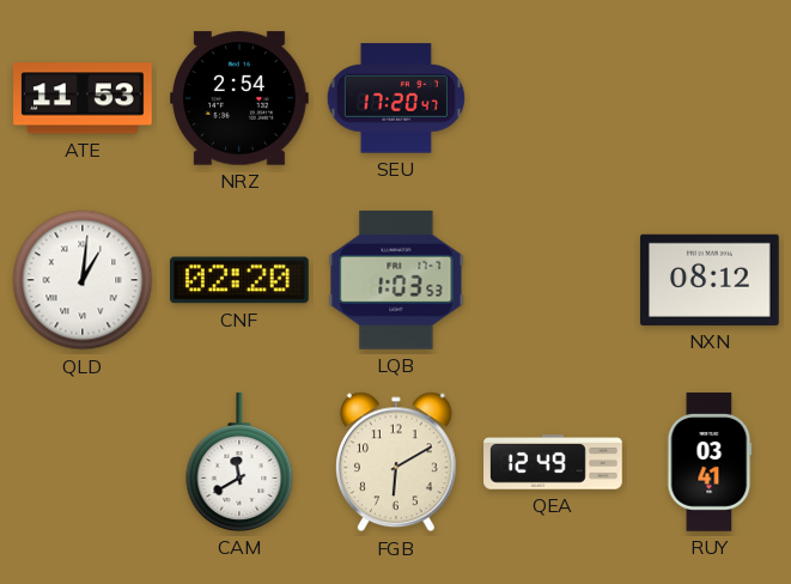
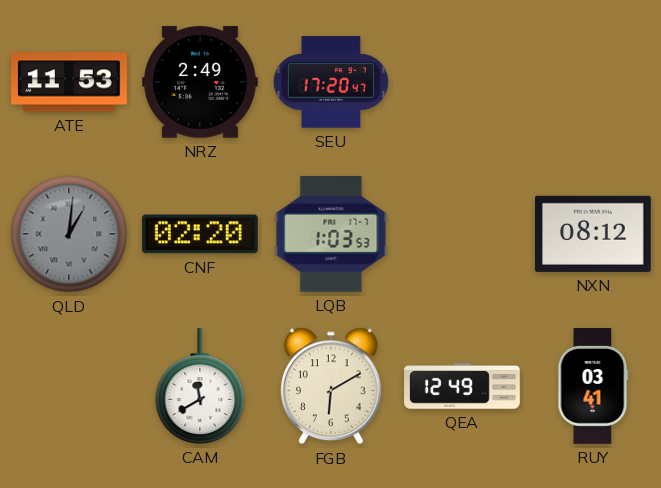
NRZ: 2:54 -> 2:49 (201, 82)
QLD dial: white -> grey (69, 234)
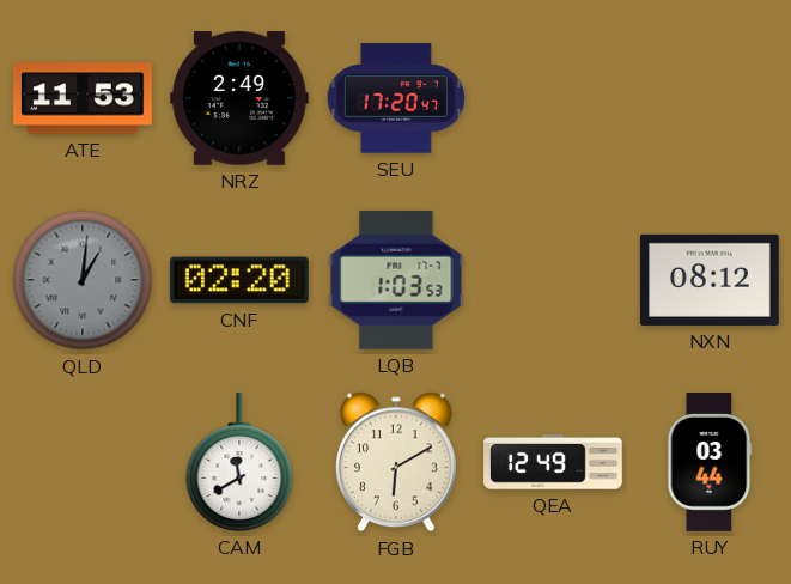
RUY: 03:41 -> 03:44 (710, 462)
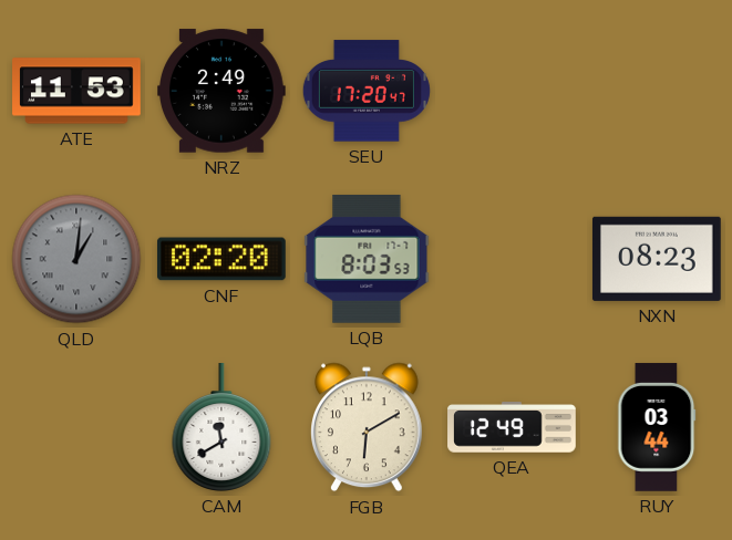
LQB: 1:03 -> 8:03 (367, 259)
NXN: 08:12 -> 08:23 (657, 259)
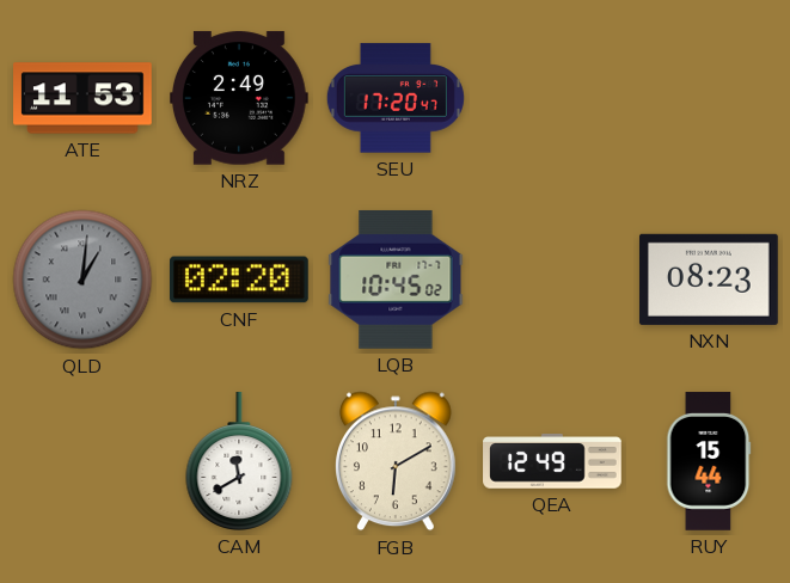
LQB: 8:03 -> 10:45 (396, 280)
RUY: 03:44 -> 15:44 (709, 461)
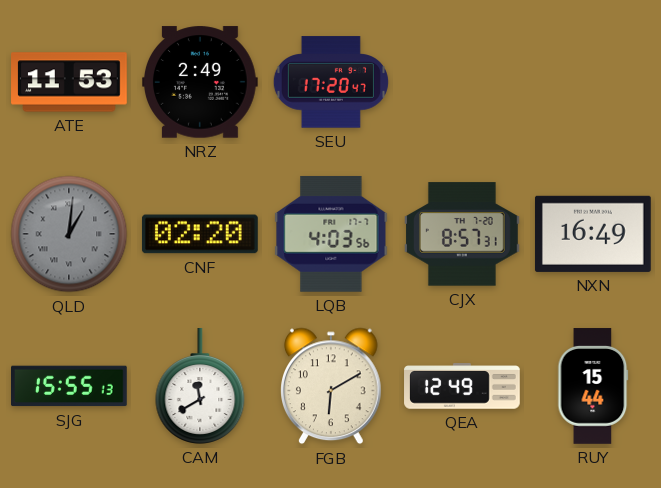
LQB: 10:45 -> 4:03 (331, 234)
CJX: none -> 8:57 (463, 234)
NXN: 08:23 -> 16:49 (593, 234)
SJG: none -> 15:55 (70, 386)
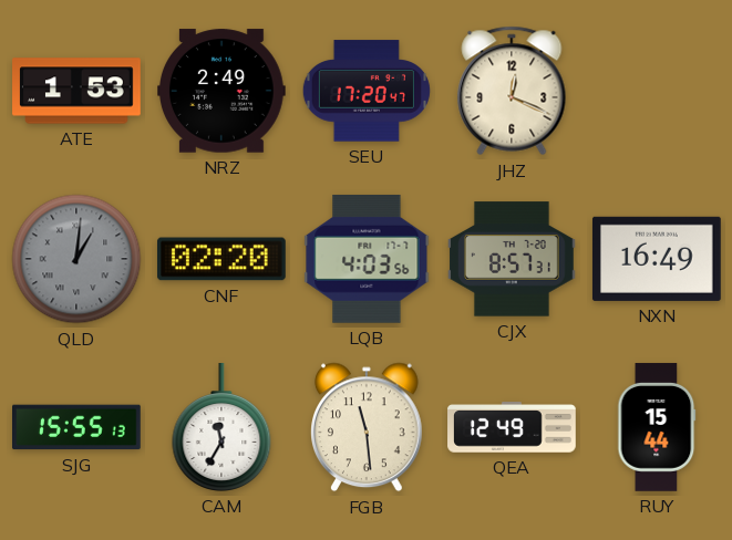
ATE: 11:53 -> 1:53 (76, 91)
JHZ: none -> 12:19 (512, 91)
CAM: 11:40 -> 11:35 (221, 428)
FGB: 6:10 -> 11:29 (368, 427)
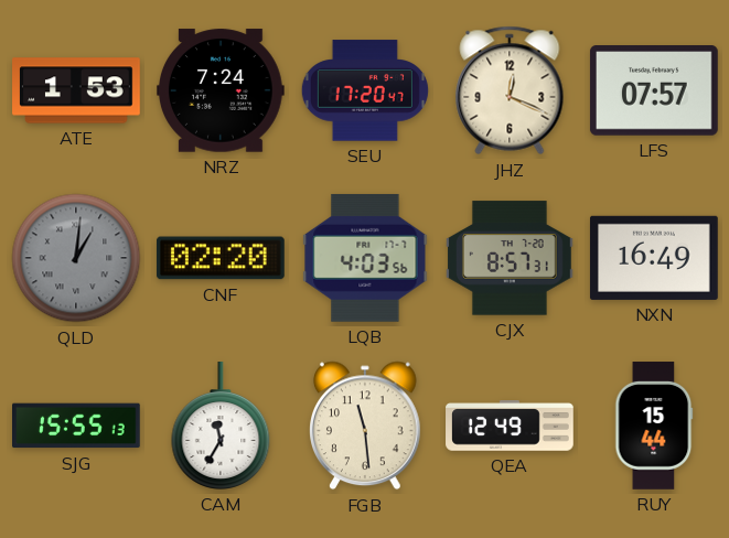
NRZ: 2:49 -> 7:24 (222, 90)
LFS: none -> 07:57 (654, 90)
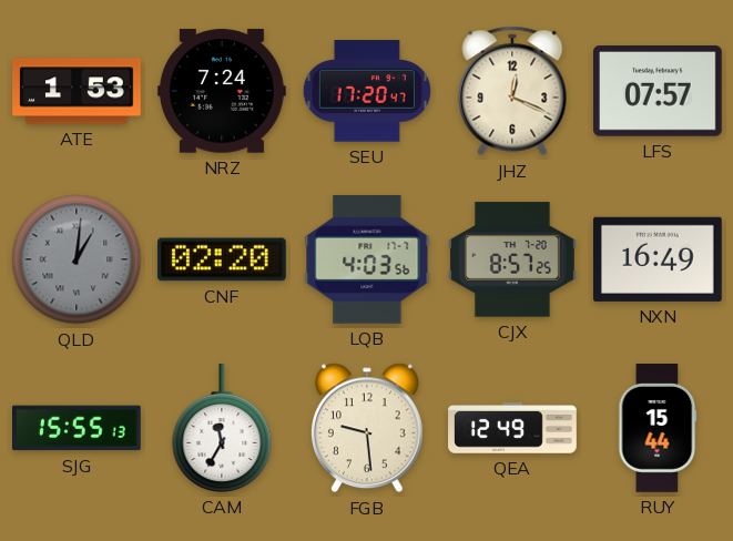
CJX: 8:57:31 -> 8:57:25 (513, 259)
FGB: 11:29 -> 9:29 (368, 428)
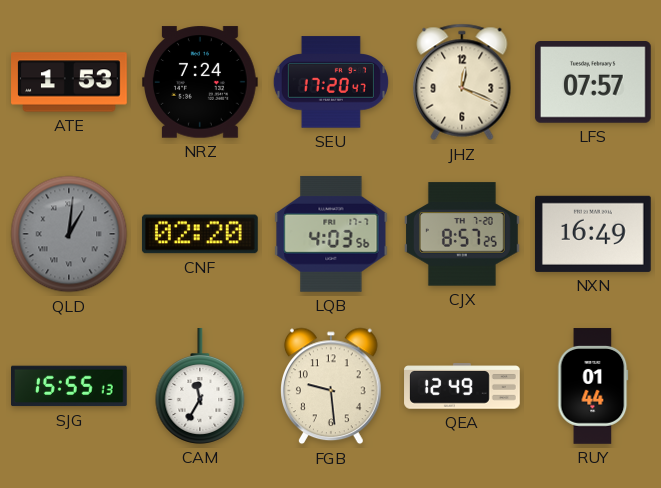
RUY: 15:44 -> 01:44 (593, 386)
